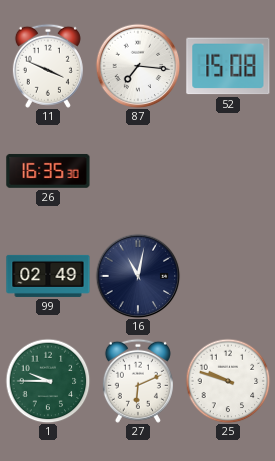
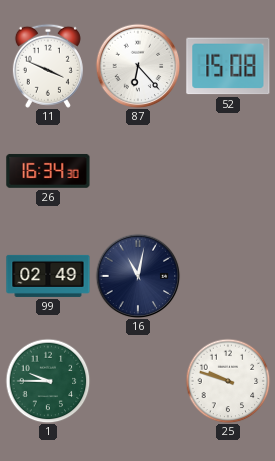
87: 7:16 -> 6:23 (138, 66)
26: 16:35 -> 16:34 (48, 171)
27: 6:11 -> none (138, 381)
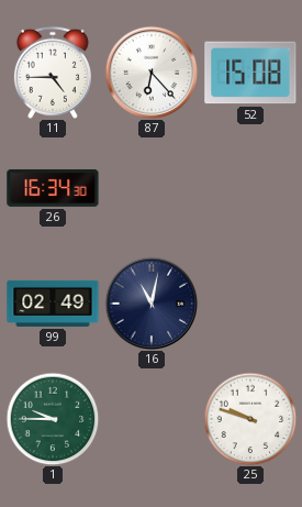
11: 3:49 -> 4:45 (53, 73)
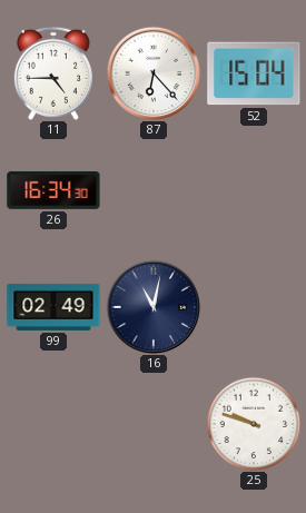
52: 15:08 -> 15:04 (254, 73)
1: 9:45 -> none (53, 419)
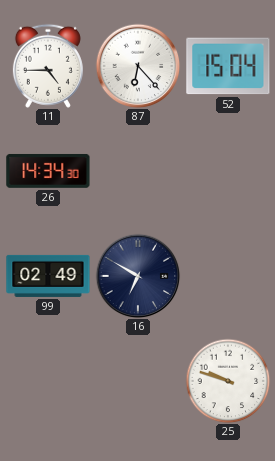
26: 16:34 -> 14:34 (48, 171)
16: 11:02 -> 6:50 (138, 276)
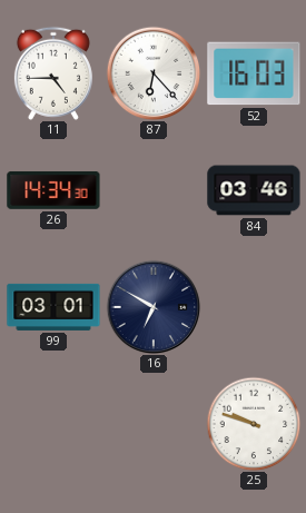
52: 15:04 -> 16:03 (254, 73)
84: none -> 03:46 (254, 190)
99: 02:49 -> 03:01 (53, 307)
